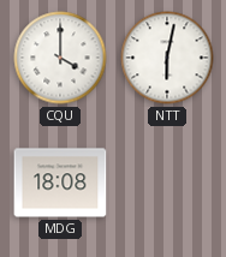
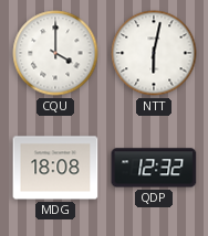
QDP: none -> 12:32 (154, 168)
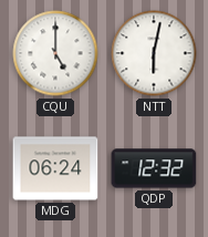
CQU: 4:00 -> 5:00 (55, 53)
MDG: 18:08 -> 06:24 (55, 168)
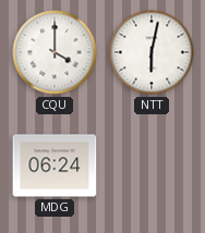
CQU: 5:00 -> 4:00 (55, 52)
QDP: 12:32 -> none (154, 168)
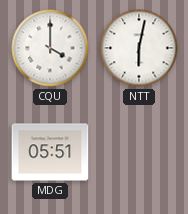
MDG: 06:24 -> 05:51 (50, 152)
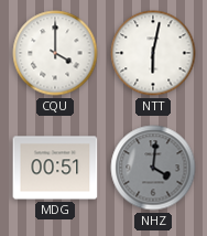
MDG: 05:51 -> 00:51 (55, 168)
NHZ: none -> 4:01 (153, 168)
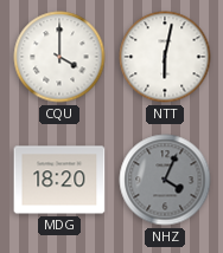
MDG: 00:51 -> 18:20 (59, 180)
NHZ: 4:01 -> 4:04 (165, 180)
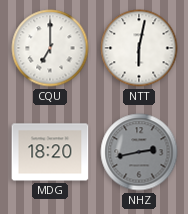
CQU: 4:00 -> 7:00 (50, 48)
NHZ: 4:04 -> 2:43 (139, 152)
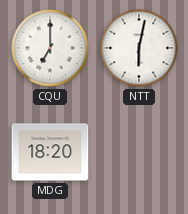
NHZ: 2:43 -> none (139, 152)
